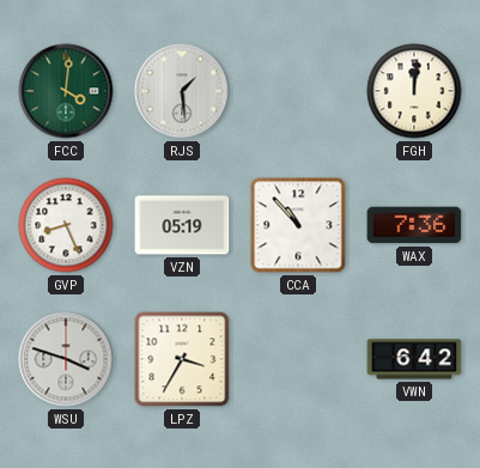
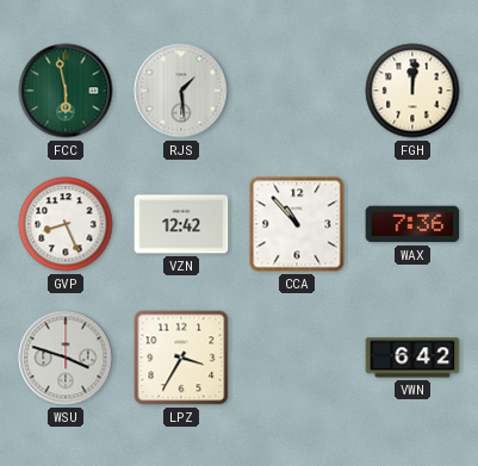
FCC: 4:01 -> 5:58 (66, 91)
VZN: 05:19 -> 12:42 (181, 224)
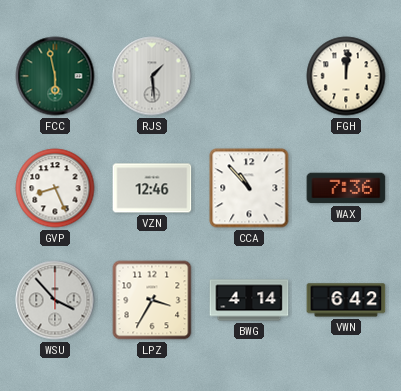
VZN: 12:42 -> 12:46 (152, 188)
WSU: 3:48 -> 3:53 (55, 300)
BWG: none -> 4:14 (249, 300)
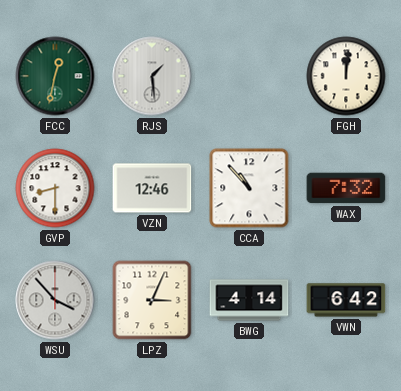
FCC: 5:58 -> 12:32 (55, 76)
GVP: 8:26 -> 8:30 (55, 188)
WAX: 7:36 -> 7:32 (346, 188)
LPZ: 3:35 -> 3:04 (152, 300)
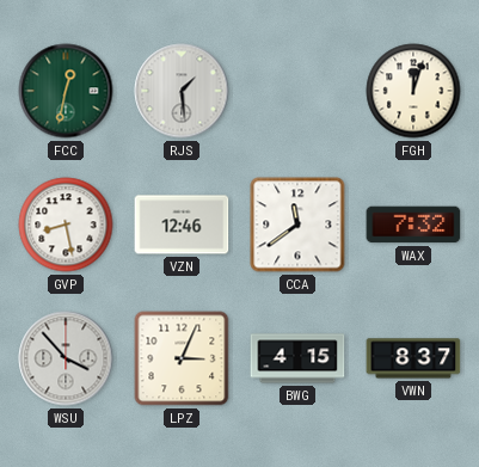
FGH: 12:01 -> 12:03 (413, 91)
GVP: 8:30 -> 8:28 (66, 225)
CCA: 10:53 -> 11:39 (297, 225)
BWG: 4:14 -> 4:15 (297, 358)
VWN: 6:42 -> 8:37 (413, 358)
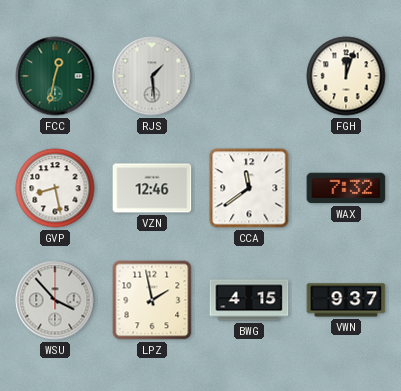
LPZ: 3:04 -> 1:58 (152, 300)
VWN: 8:37 -> 9:37 (346, 300)
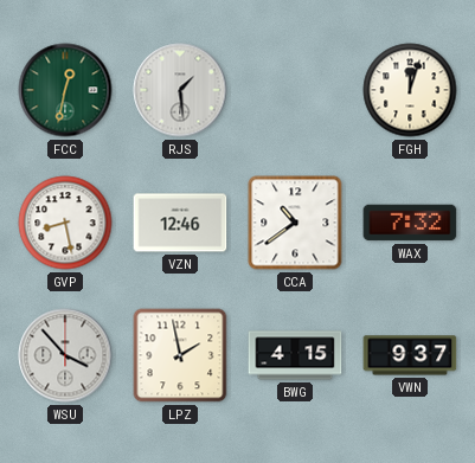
CCA: 11:39 -> 10:39 (295, 223)
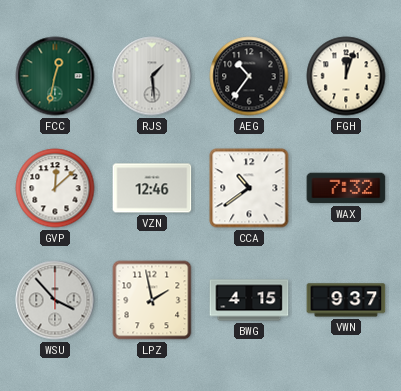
AEG: none -> 10:36 (249, 76)
GVP: 8:28 -> 12:08 (55, 188)
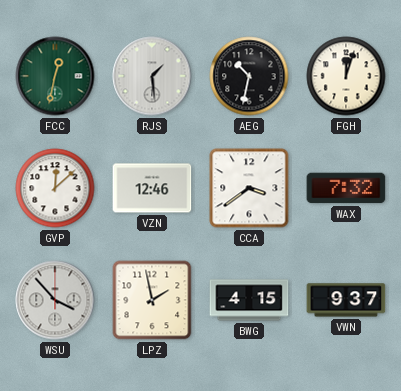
AEG: 10:36 -> 10:32 (249, 76)
CCA: 10:39 -> 3:39 (249, 188)
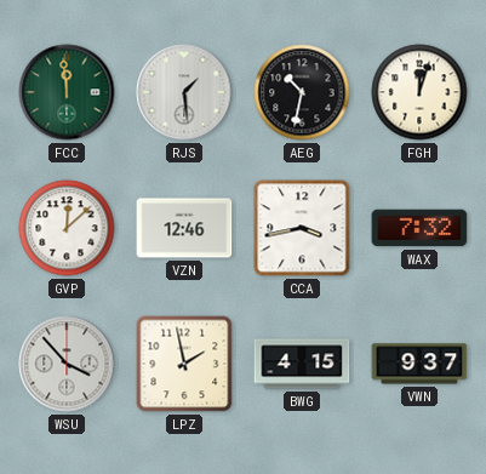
FCC: 12:32 -> 11:59 (67, 92)
CCA: 3:39 -> 3:43 (302, 228)
